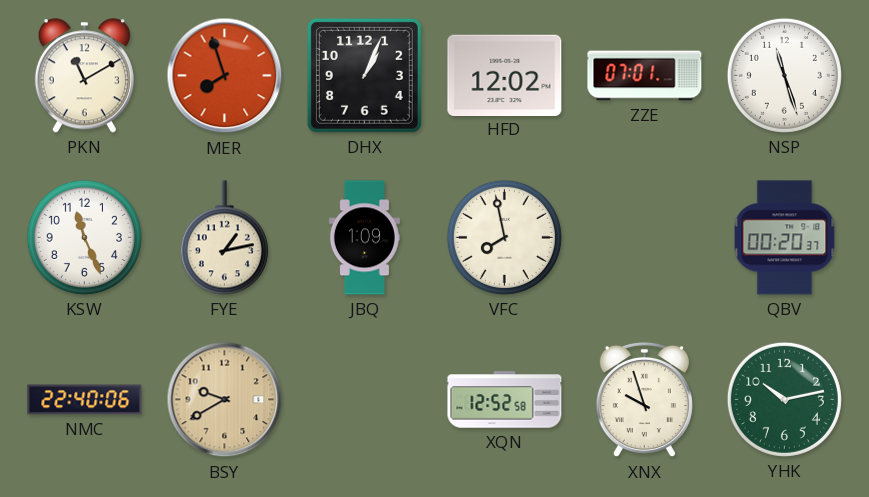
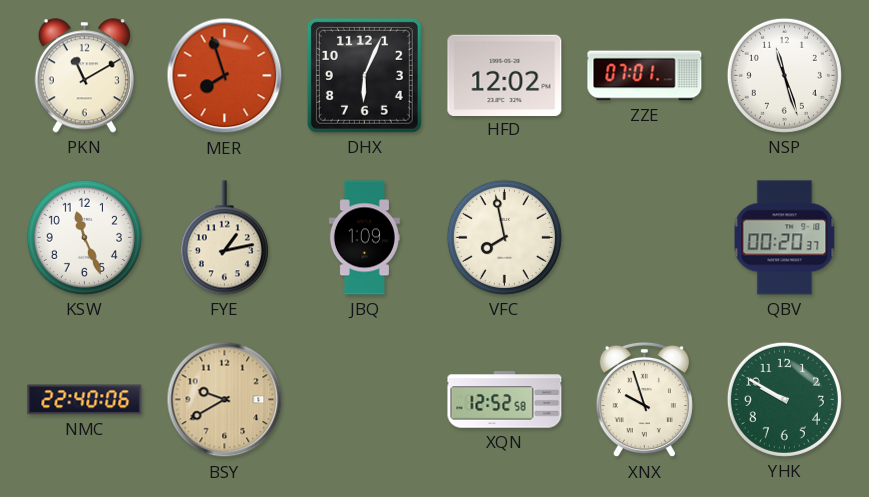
DHX: 1:04 -> 6:04 (364, 75)
YHK: 10:13 -> 9:50 (784, 399)
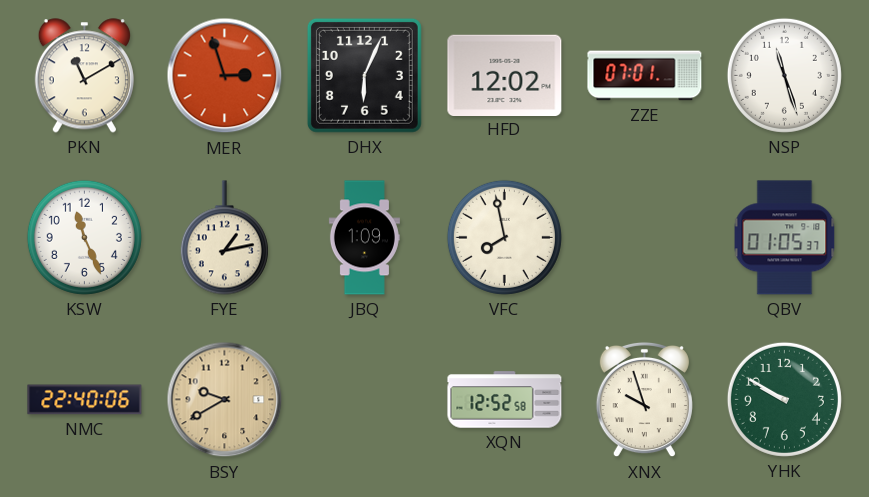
MER: 7:57 -> 2:57 (225, 76)
QBV: 00:20 -> 01:05 (785, 238)
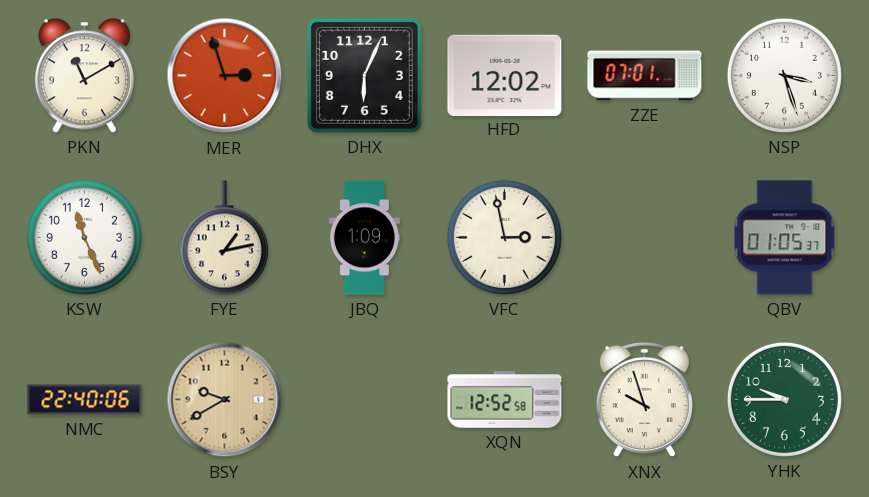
NSP: 11:27 -> 3:27 (784, 75)
VFC: 7:58 -> 2:58 (504, 237)
YHK: 9:50 -> 9:45 (784, 399)
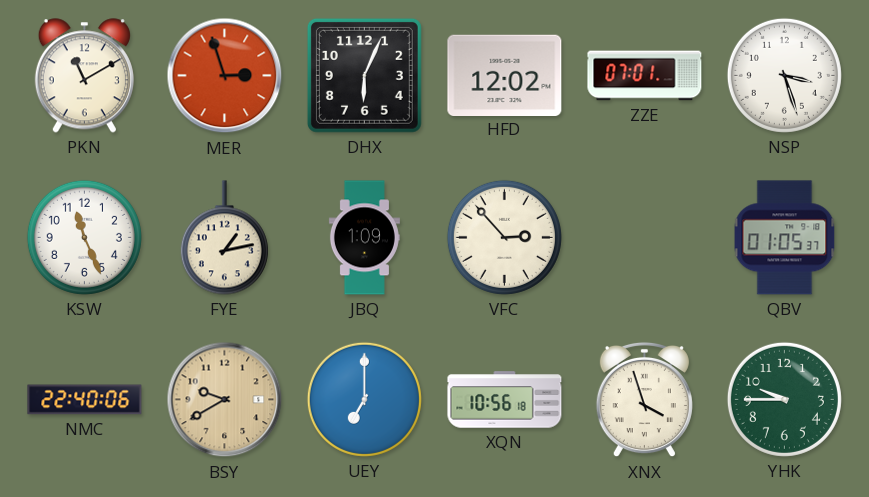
VFC: 2:58 -> 2:53 (504, 237)
UEY: none -> 7:00 (364, 399)
XQN: 12:52 -> 10:56 (505, 400)
XNX: 9:57 -> 3:57 (644, 400)
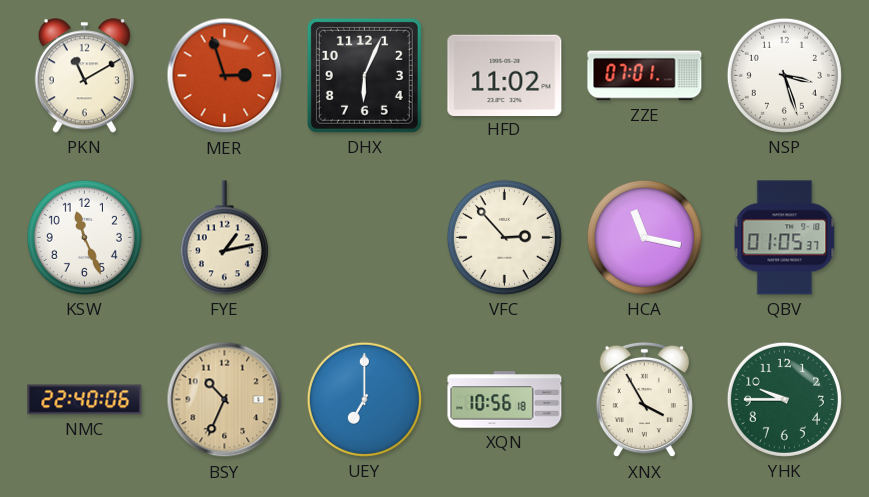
HFD: 12:02 -> 11:02 (505, 75)
JBQ: 1:09 -> none (364, 238)
HCA: none -> 11:17 (644, 237)
BSY: 9:40 -> 10:34 (225, 400)
XNX: 3:57 -> 3:55 (644, 400)
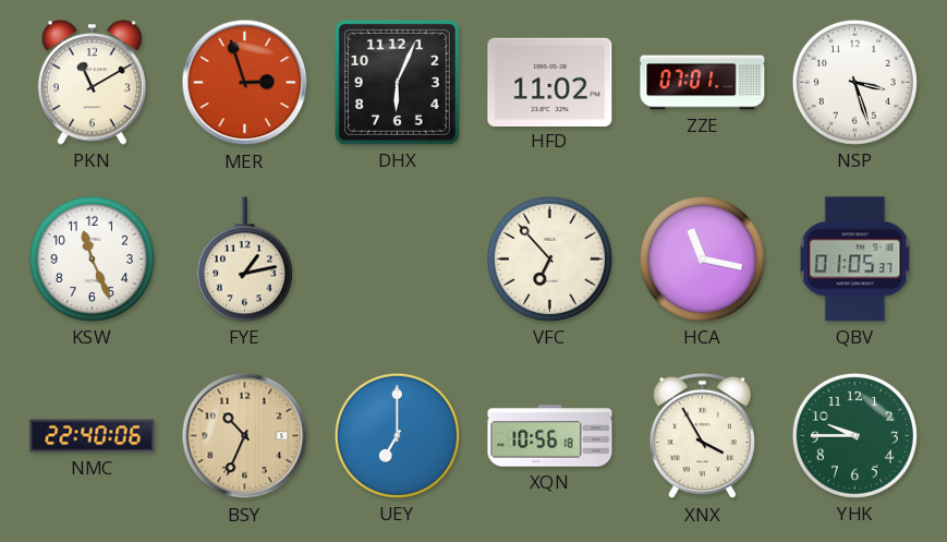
VFC: 2:53 -> 6:53 (549, 258)
